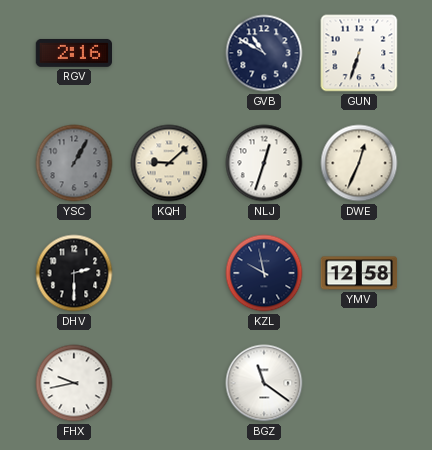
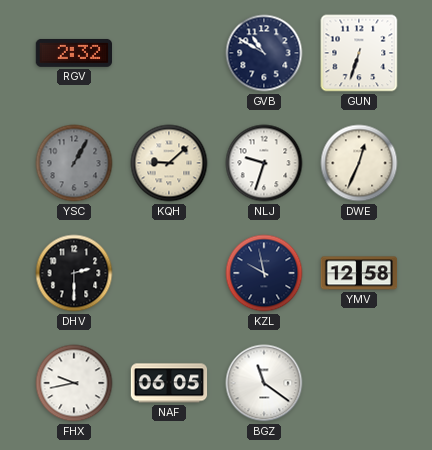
RGV: 2:16 -> 2:32 (73, 53)
NLJ: 12:33 -> 9:33 (264, 163)
NAF: none -> 06:05 (169, 383)
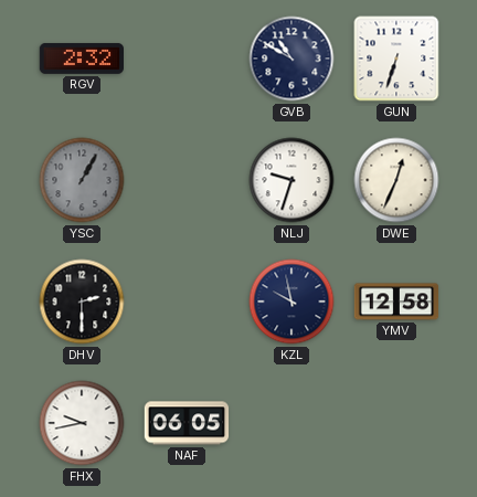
KQH: 9:08 -> none (169, 163)
BGZ: 11:21 -> none (264, 383)
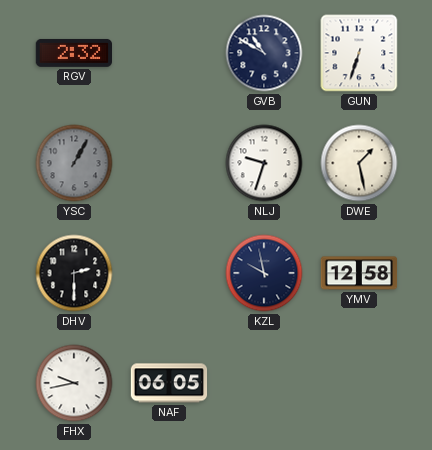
DWE: 12:34 -> 1:28 (359, 163)
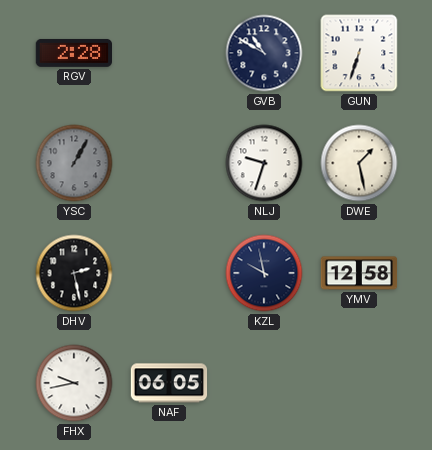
RGV: 2:32 -> 2:28 (73, 53)
DHV: 2:30 -> 2:28 (74, 273)
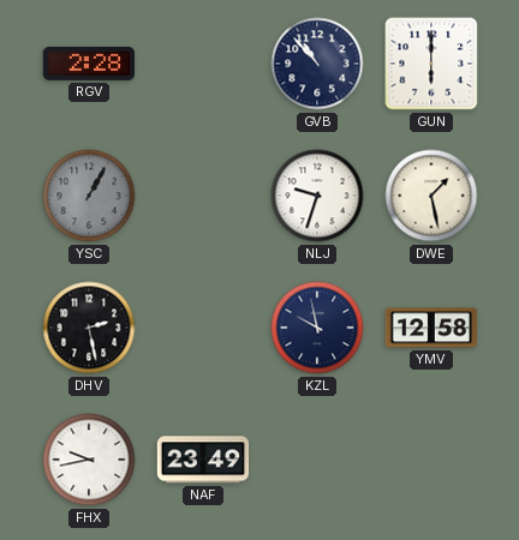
GVB: 10:50 -> 10:53 (317, 64)
GUN: 6:33 -> 6:00 (431, 64)
NAF: 06:05 -> 23:49 (203, 460)
